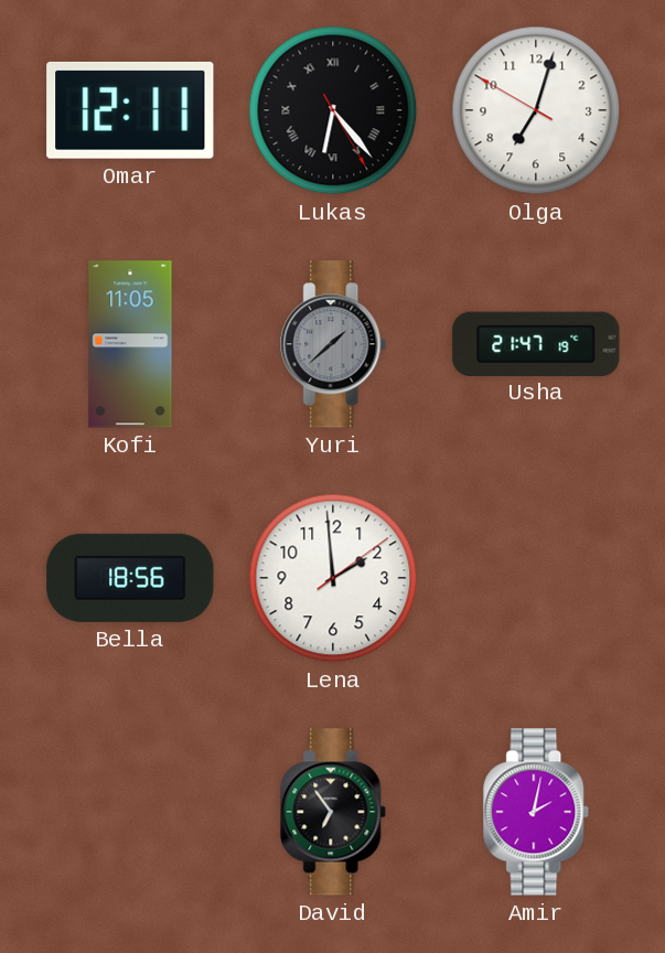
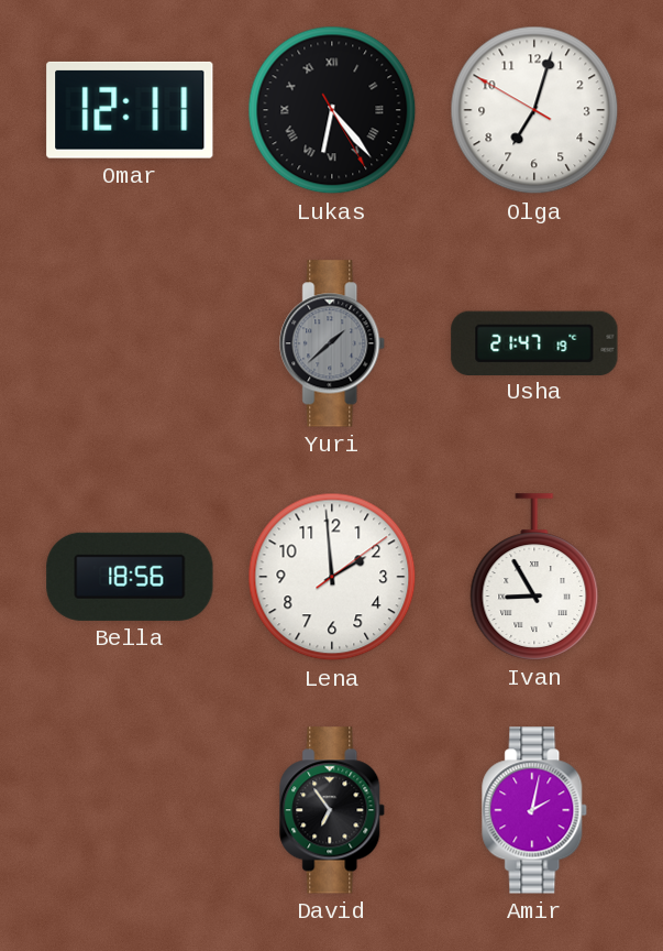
Kofi: 11:05 -> none (130, 344)
Ivan: none -> 8:55 (534, 577)
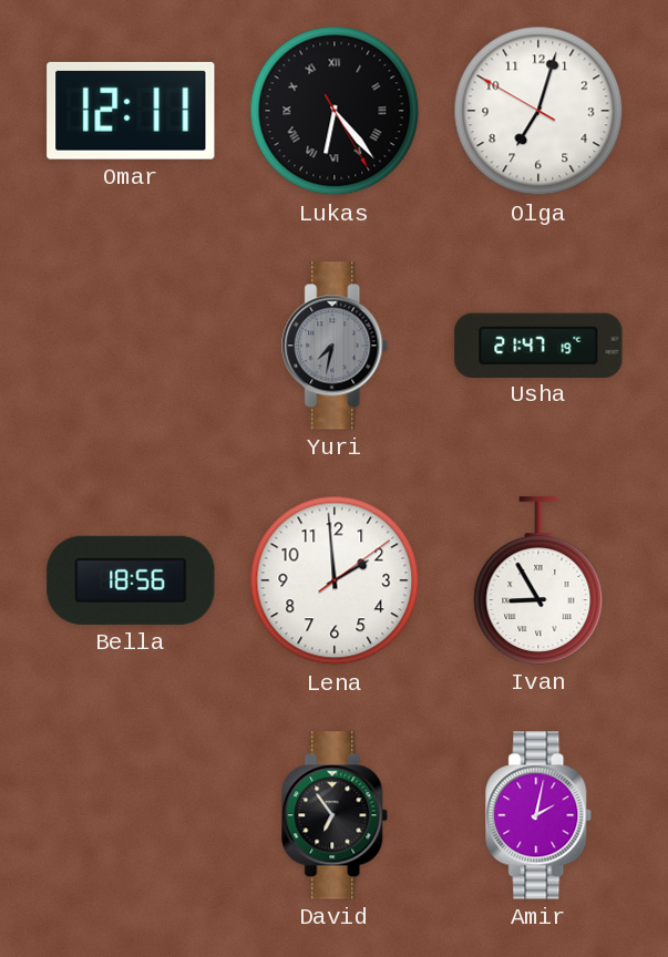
Yuri: 1:38 -> 7:32 (336, 346)
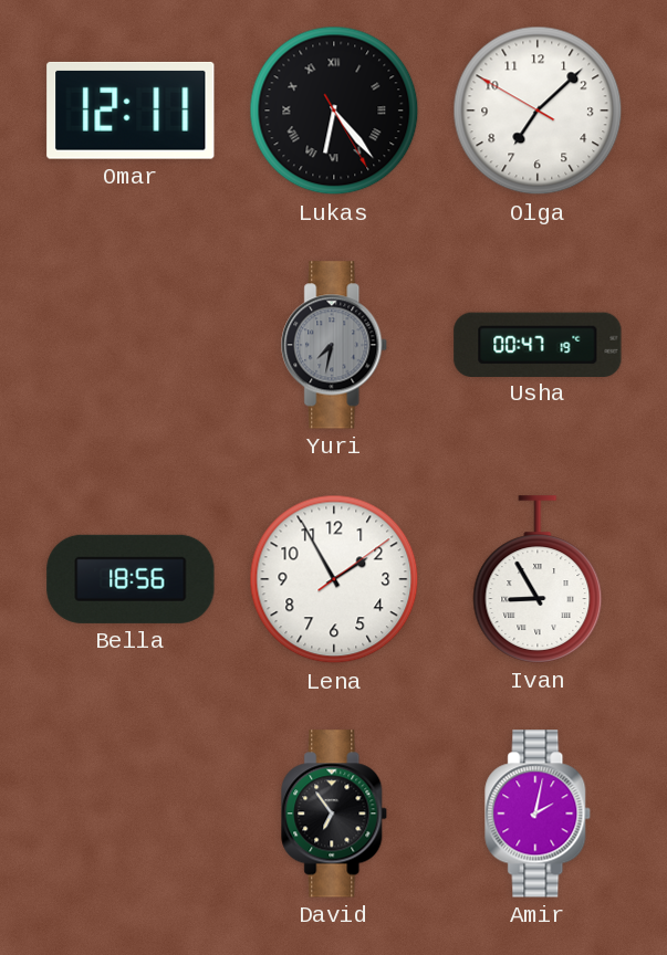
Olga: 7:02 -> 7:07 (538, 111)
Usha: 21:47 -> 00:47 (538, 344)
Lena: 1:59 -> 1:55 (334, 579)
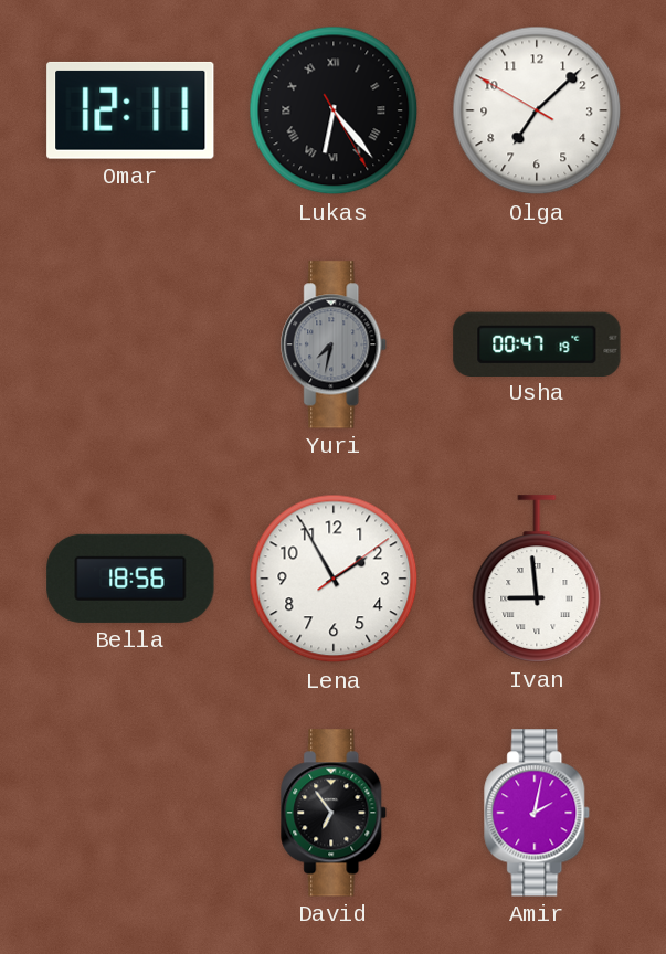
Ivan: 8:55 -> 8:59 (537, 579)
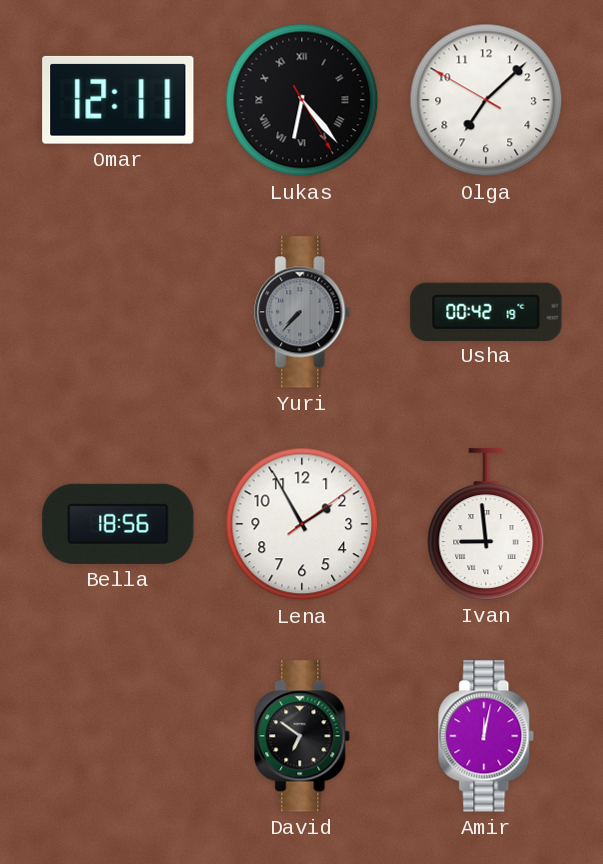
Yuri: 7:32 -> 7:37 (303, 312)
Usha: 00:47 -> 00:42 (486, 311)
David: 6:54 -> 6:51 (303, 736)
Amir: 2:02 -> 12:02 (487, 736)
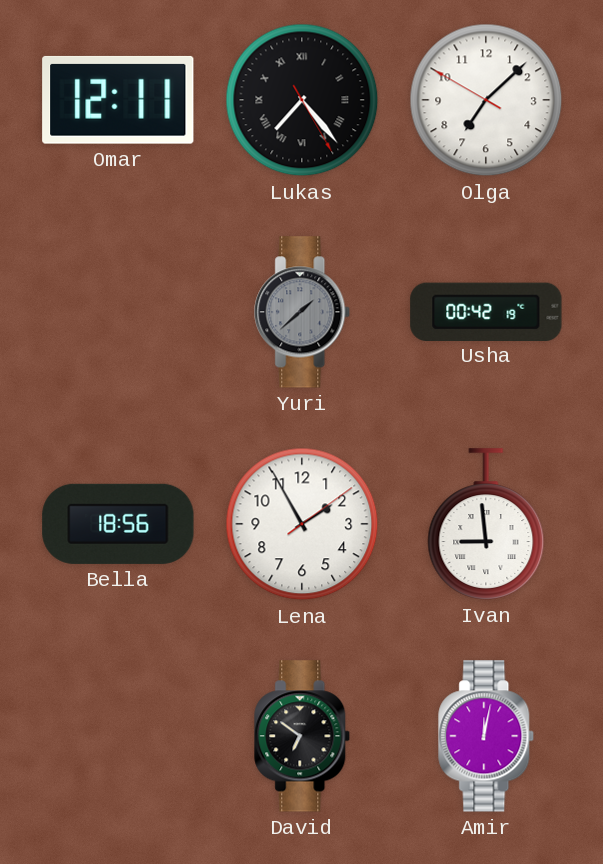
Lukas: 6:23 -> 7:23 (302, 100)
Yuri: 7:37 -> 1:38 (303, 312)
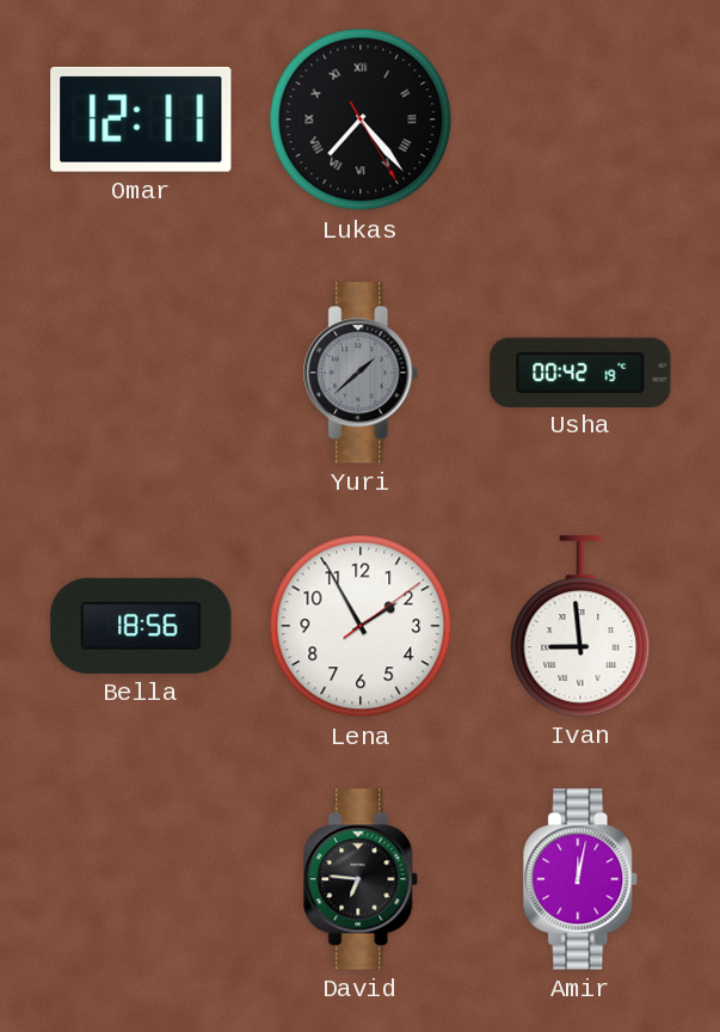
Olga: 7:07 -> none (486, 100)
David: 6:51 -> 6:46 (362, 879)
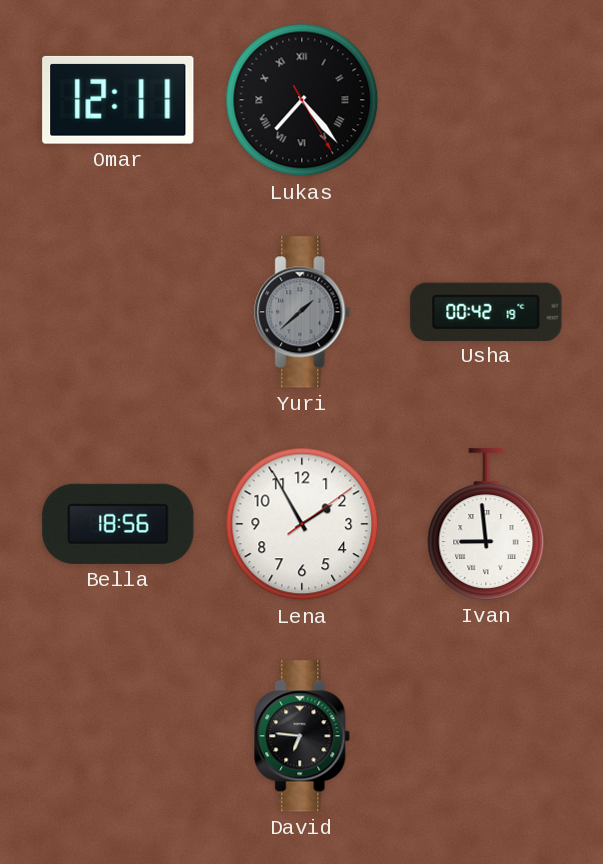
Amir: 12:02 -> none (581, 879)
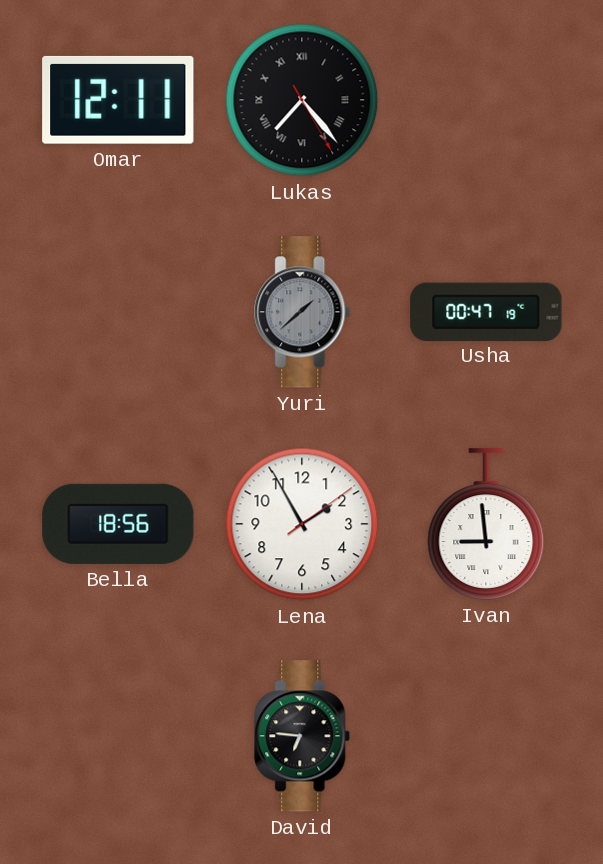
Usha: 00:42 -> 00:47 (486, 311)
